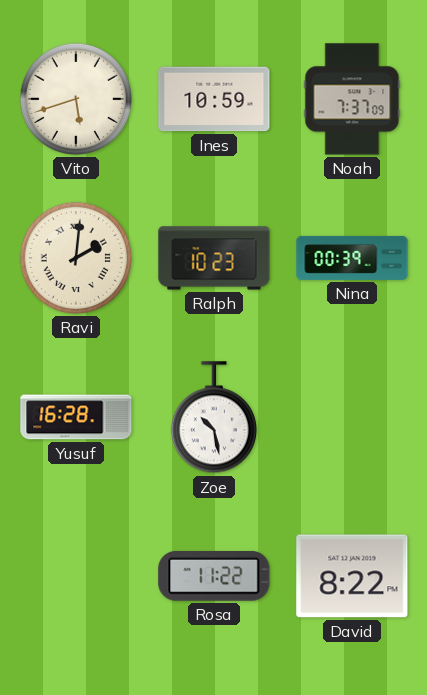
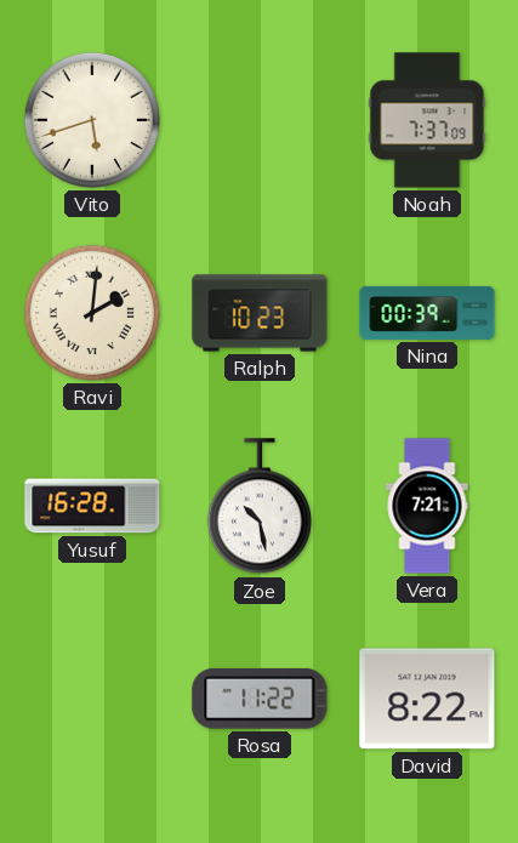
Ines: 10:59 -> none (214, 99)
Vera: none -> 7:21 (427, 506)
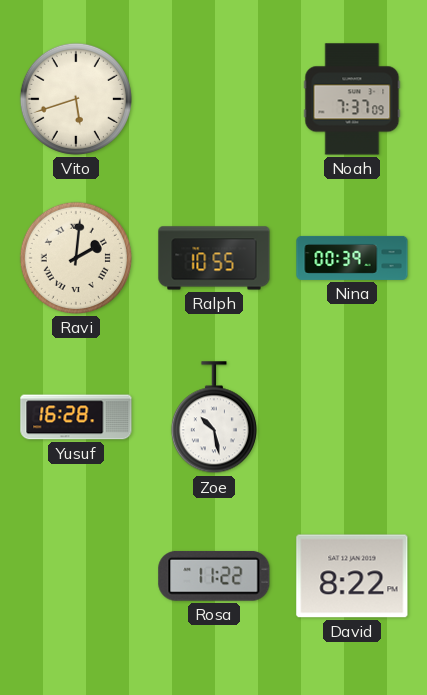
Ralph: 10:23 -> 10:55 (214, 258)
Vera: 7:21 -> none (427, 506)
